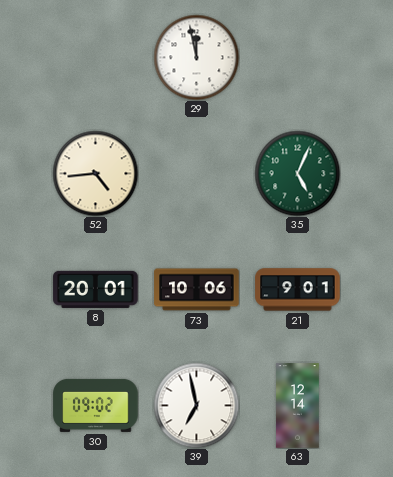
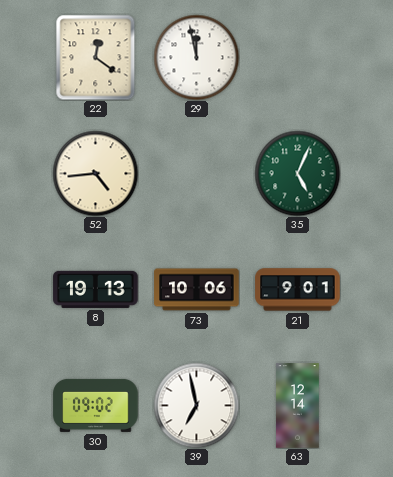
22: none -> 12:21 (96, 57)
8: 20:01 -> 19:13 (96, 289)
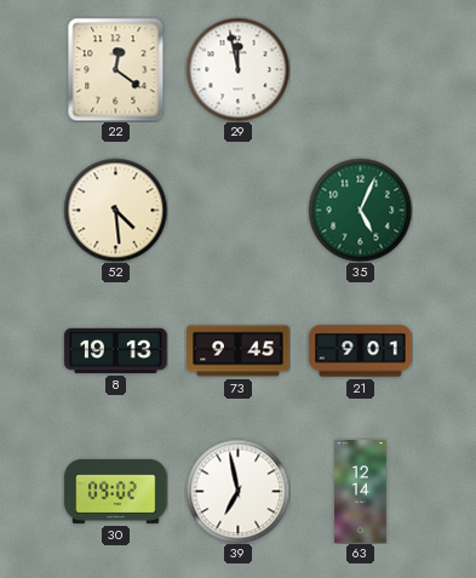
52: 4:44 -> 4:29 (115, 210)
73: 10:06 -> 9:45 (239, 351)
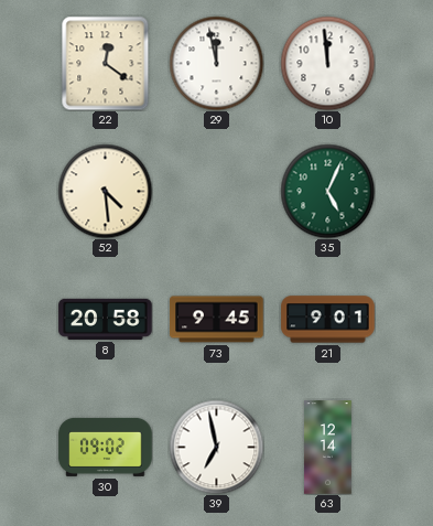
10: none -> 11:59 (327, 63)
8: 19:13 -> 20:58 (106, 319)
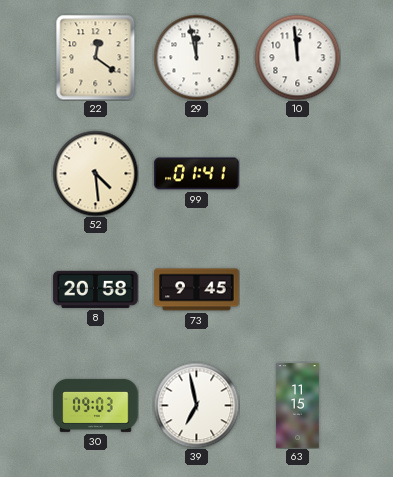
99: none -> 01:41 (197, 174)
35: 5:04 -> none (327, 191)
21: 9:01 -> none (328, 320)
30: 09:02 -> 09:03 (96, 405)
63: 12:14 -> 11:15 (298, 406)
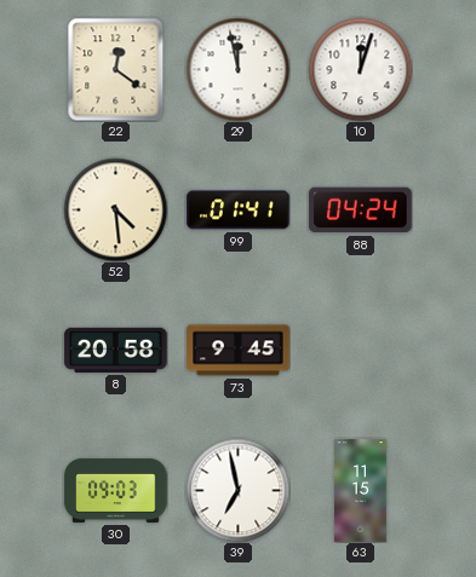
10: 11:59 -> 12:03 (360, 69)
88: none -> 04:24 (361, 210)
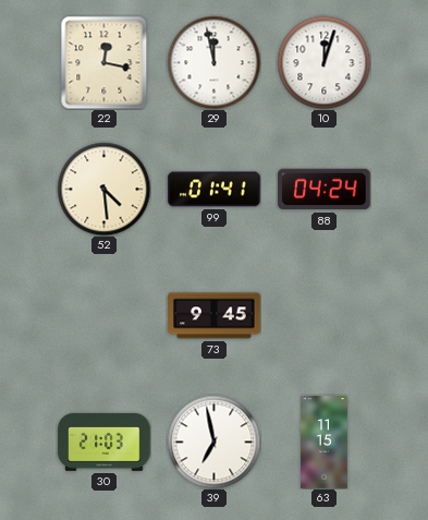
22: 12:21 -> 12:17 (105, 62)
8: 20:58 -> none (116, 350)
30: 09:03 -> 21:03 (105, 442)
